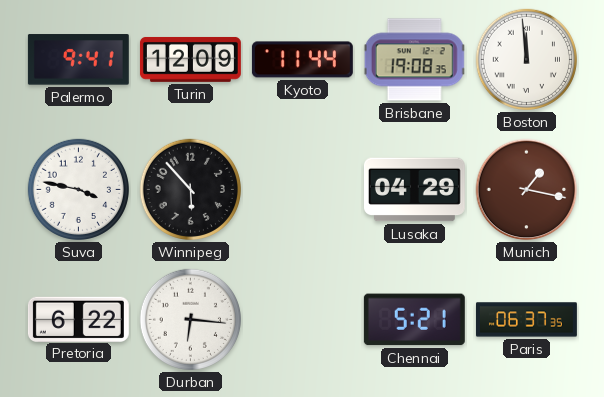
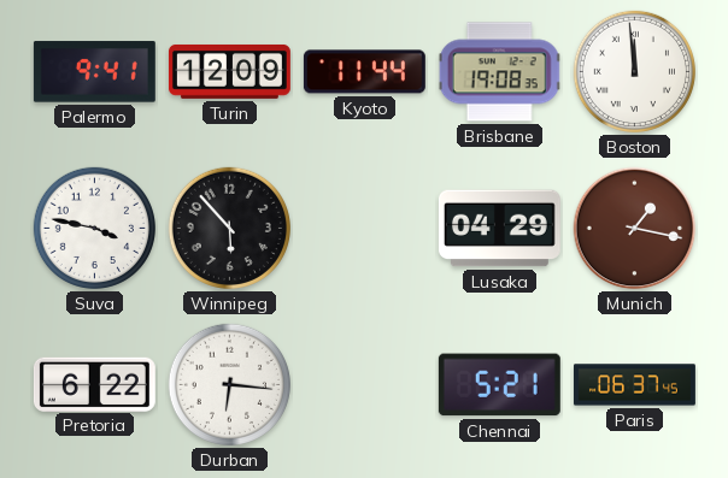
Paris: 06:37:35 -> 06:37:45 (634, 385)
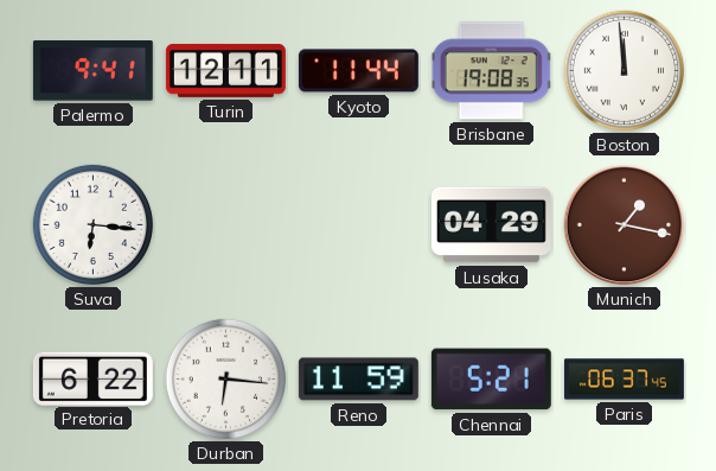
Turin: 12:09 -> 12:11 (225, 70)
Suva: 3:47 -> 6:16 (92, 224)
Winnipeg: 5:53 -> none (229, 228)
Reno: none -> 11:59 (358, 380)
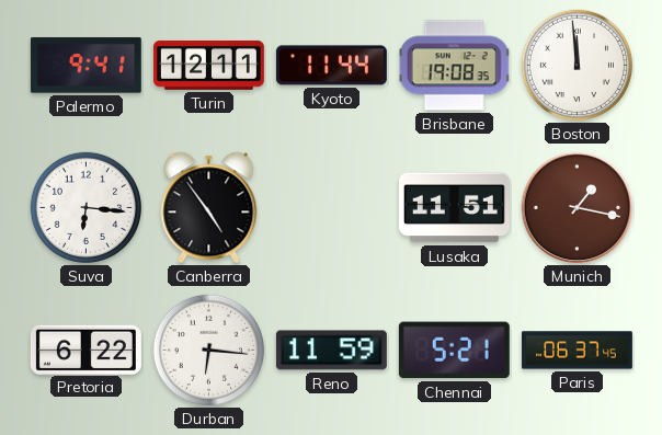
Canberra: none -> 4:54 (209, 208)
Lusaka: 04:29 -> 11:51 (454, 208)
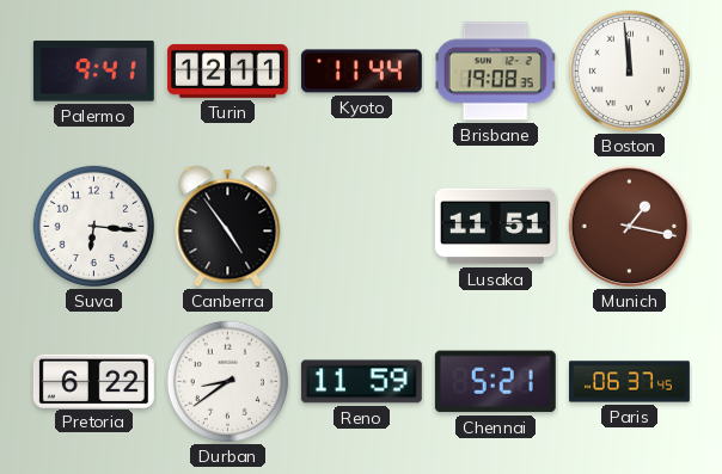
Durban: 6:16 -> 8:39 (227, 381)
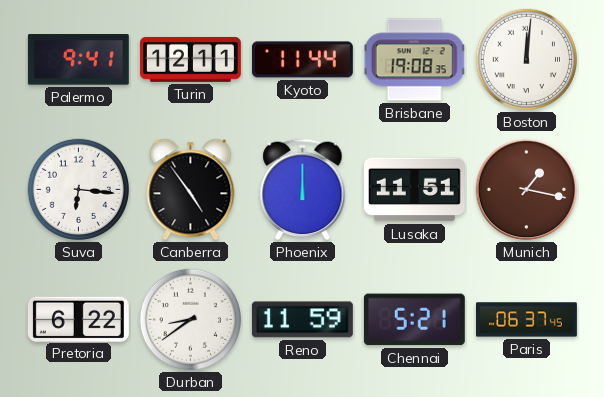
Boston: 11:59 -> 12:01 (526, 59)
Phoenix: none -> 12:00 (303, 190)
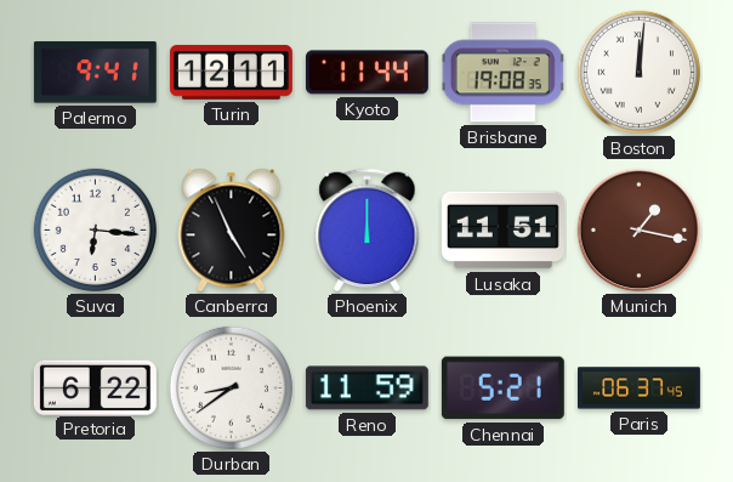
Canberra: 4:54 -> 4:56 (232, 231)
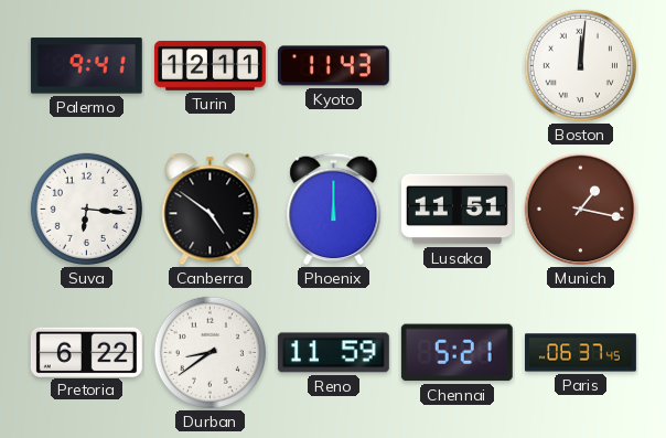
Kyoto: 11:44 -> 11:43 (333, 66)
Brisbane: 19:08 -> none (504, 73)
Canberra: 4:56 -> 4:51 (211, 210)
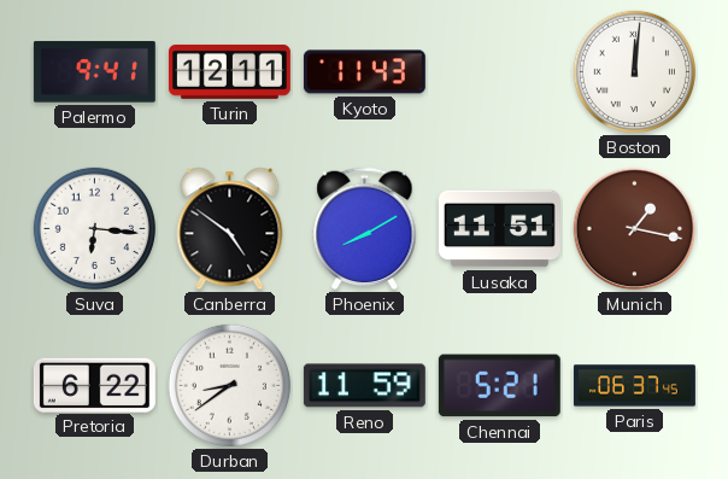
Phoenix: 12:00 -> 8:10 (365, 229)
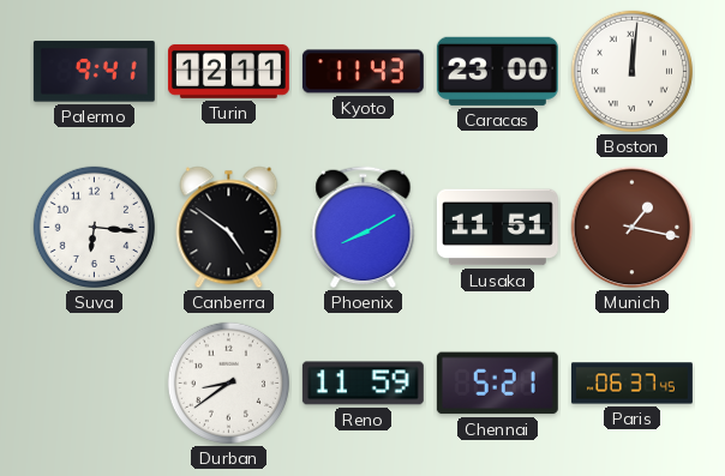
Caracas: none -> 23:00 (497, 71)
Pretoria: 6:22 -> none (94, 385)
